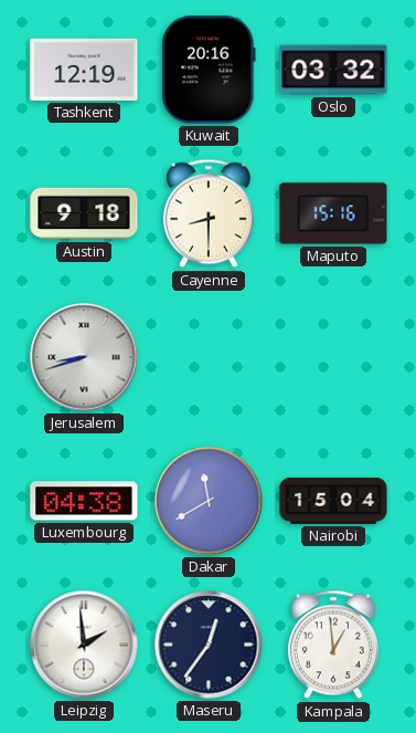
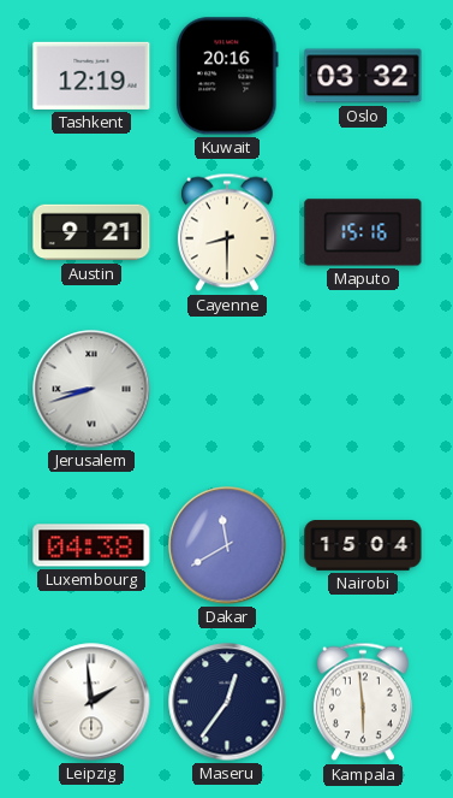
Austin: 9:18 -> 9:21 (91, 232)
Kampala: 12:59 -> 5:59 (363, 702)
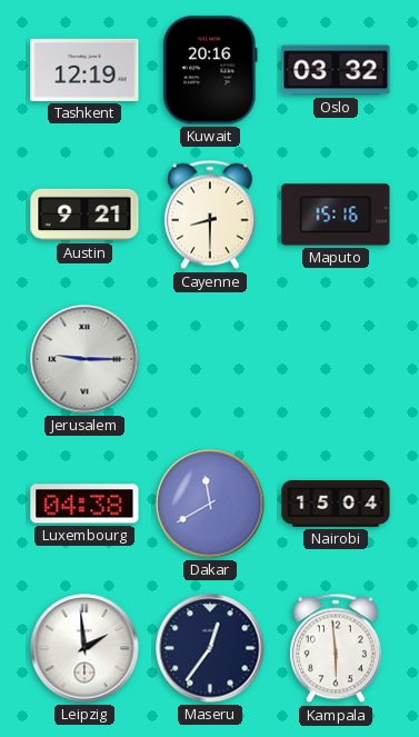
Jerusalem: 8:42 -> 9:15 (84, 359)
